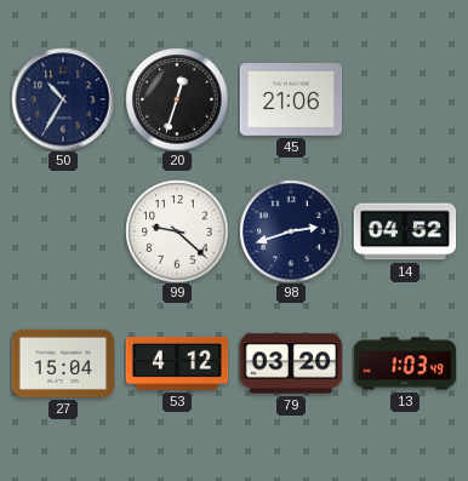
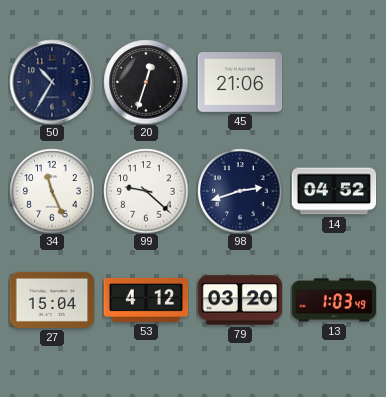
34: none -> 11:26 (52, 191)
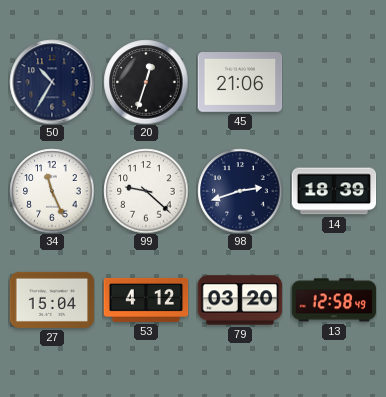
14: 04:52 -> 18:39 (334, 191)
13: 1:03 -> 12:58 (334, 300)
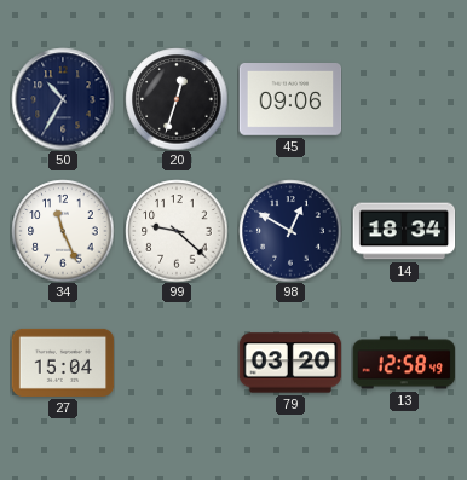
45: 21:06 -> 09:06 (290, 100)
98: 2:42 -> 12:50 (290, 231)
14: 18:39 -> 18:34 (404, 231)
53: 4:12 -> none (146, 300)
